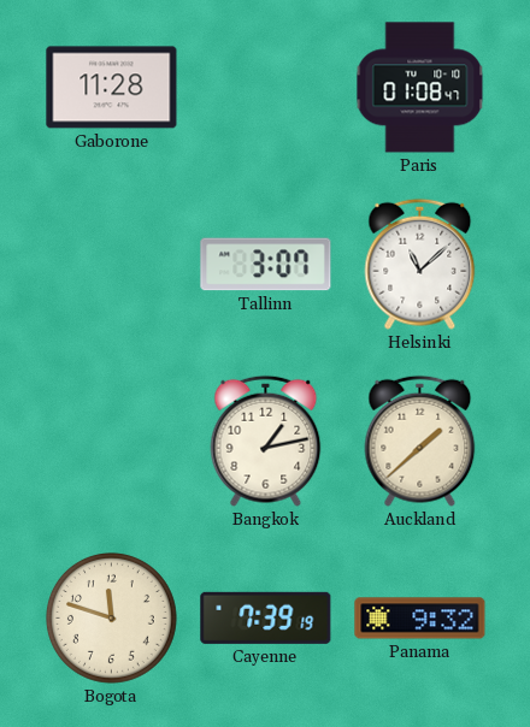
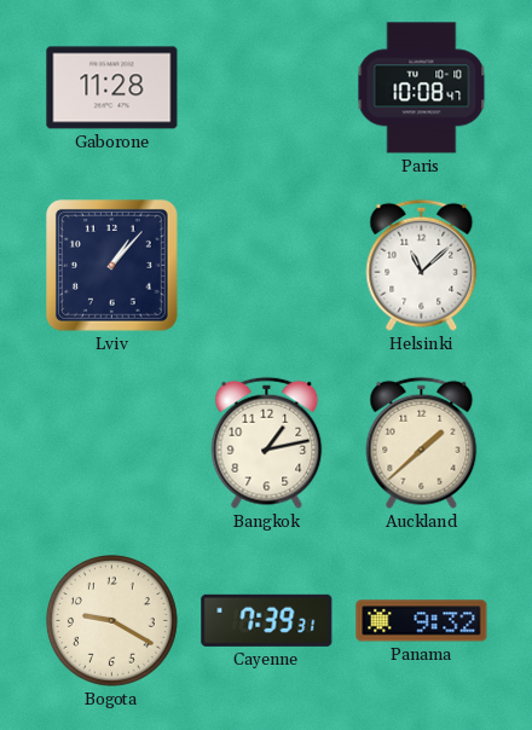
Paris: 01:08 -> 10:08 (422, 88)
Lviv: none -> 1:07 (112, 266)
Tallinn: 3:07 -> none (266, 265)
Bogota: 11:48 -> 9:20 (111, 620)
Cayenne: 7:39:19 -> 7:39:31 (267, 620)
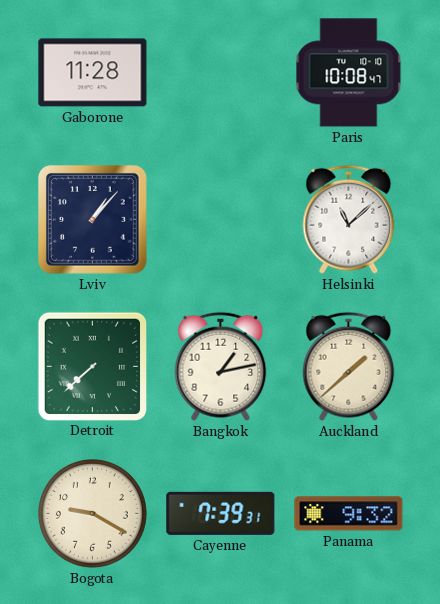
Detroit: none -> 7:38 (92, 366)
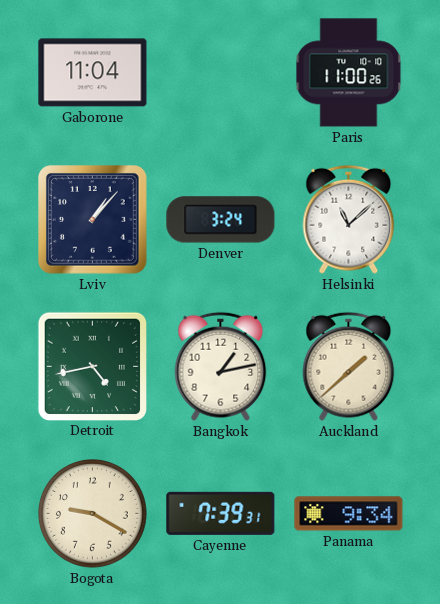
Gaborone: 11:28 -> 11:04 (93, 73)
Paris: 10:08 -> 11:00 (349, 73)
Denver: none -> 3:24 (221, 220)
Detroit: 7:38 -> 4:43 (92, 366)
Panama: 9:32 -> 9:34 (349, 514)
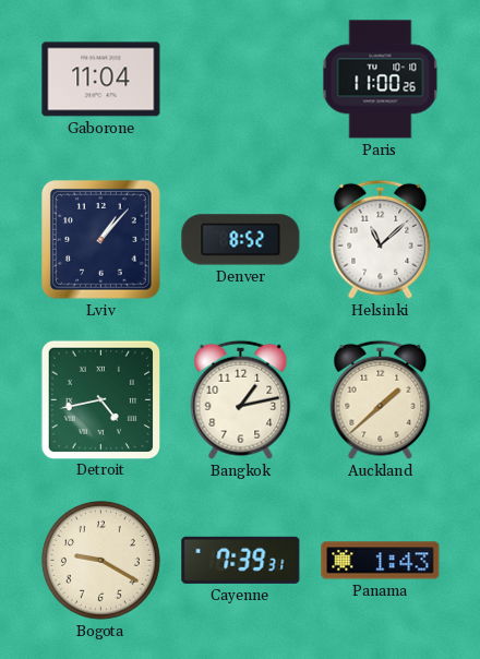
Denver: 3:24 -> 8:52 (241, 240)
Panama: 9:34 -> 1:43 (381, 561)
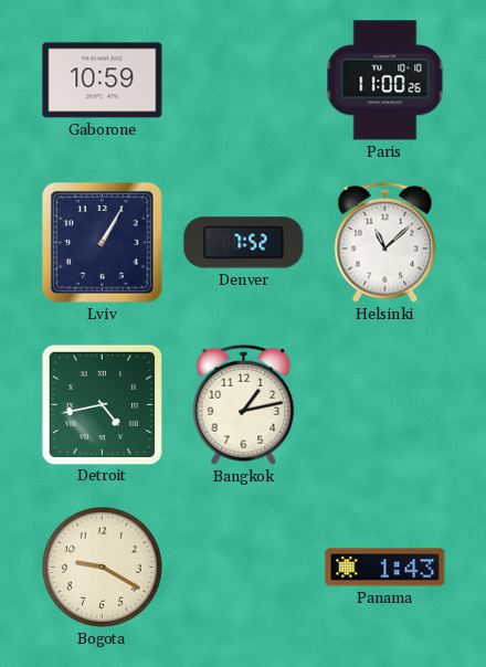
Gaborone: 11:04 -> 10:59 (103, 81)
Lviv: 1:07 -> 1:05 (103, 243)
Denver: 8:52 -> 7:52 (244, 243)
Auckland: 1:38 -> none (381, 399)
Cayenne: 7:39 -> none (241, 560)
